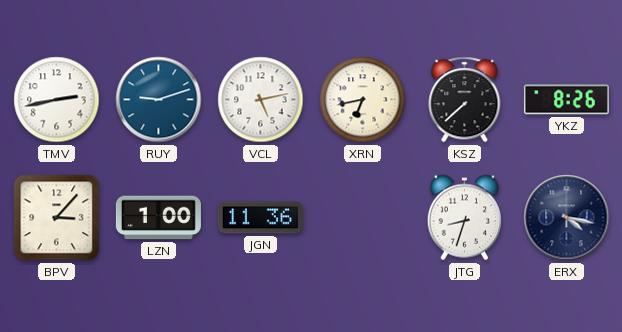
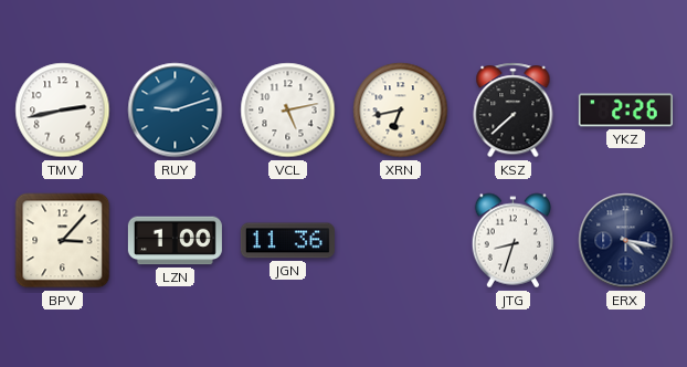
YKZ: 8:26 -> 2:26 (625, 111)
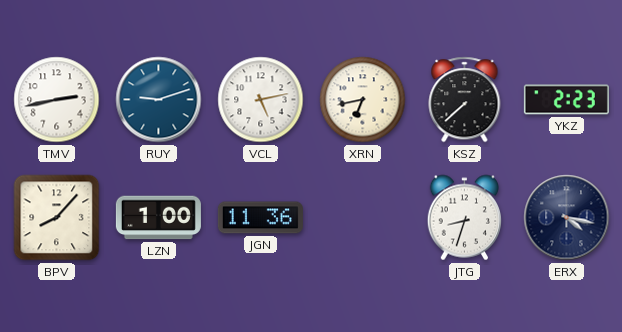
YKZ: 2:26 -> 2:23 (566, 100)
BPV: 3:07 -> 8:07 (57, 218)
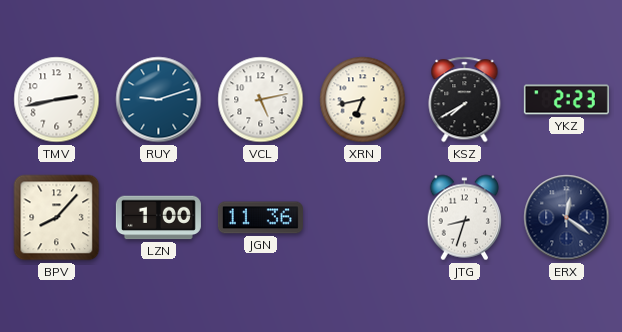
KSZ: 7:38 -> 7:40 (465, 100)
ERX: 4:17 -> 12:21 (567, 218)
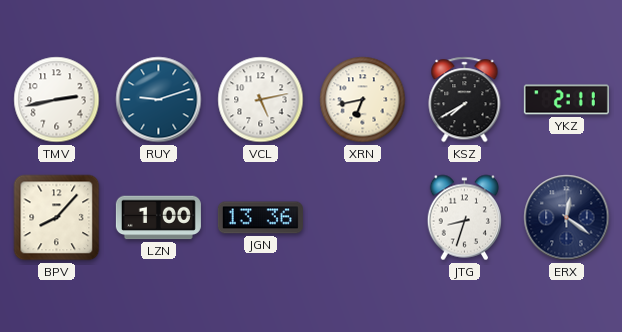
YKZ: 2:23 -> 2:11 (566, 100)
JGN: 11:36 -> 13:36 (260, 218)
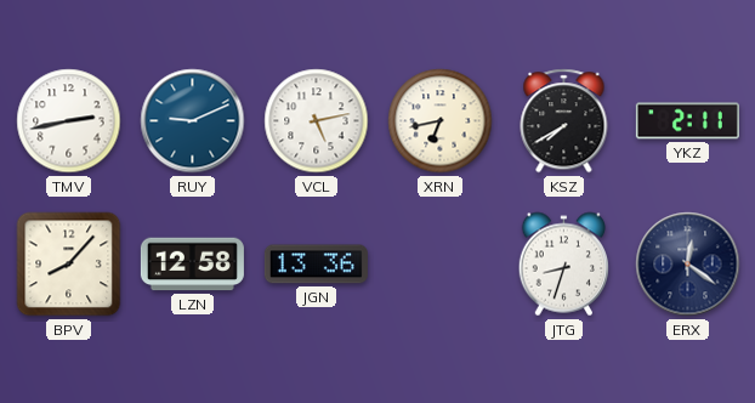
RUY: 9:12 -> 9:11 (193, 121)
LZN: 1:00 -> 12:58 (192, 265)
